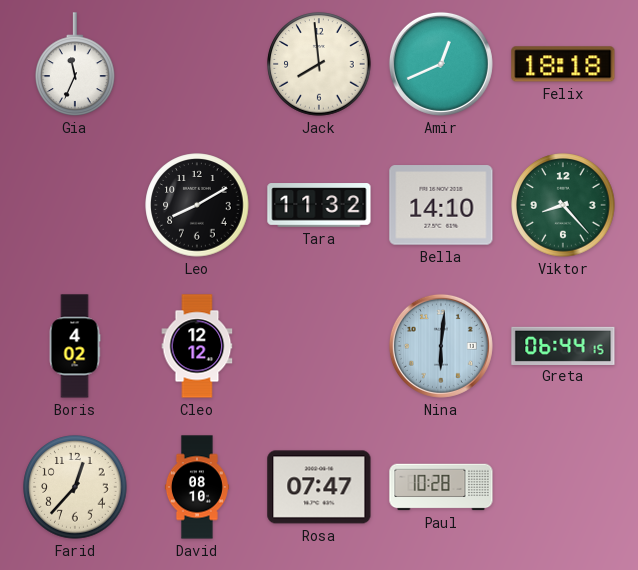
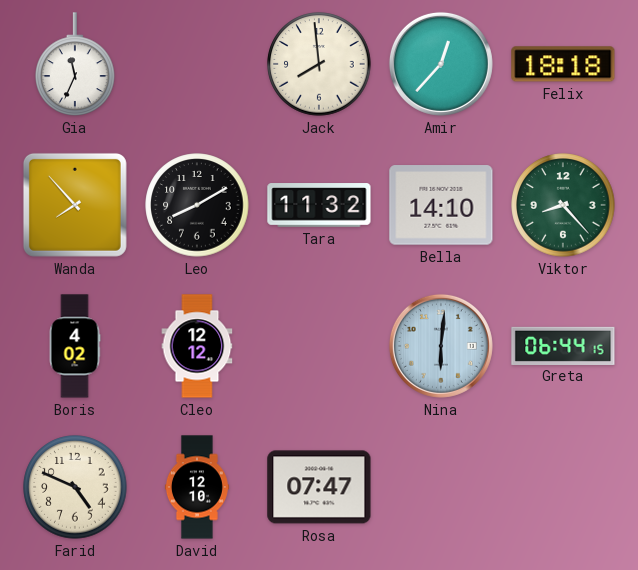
Amir: 12:41 -> 12:37 (441, 64)
Wanda: none -> 7:53 (75, 205)
Farid: 12:37 -> 4:49 (75, 487)
David: 08:10 -> 12:10 (197, 487)
Paul: 10:28 -> none (441, 487)
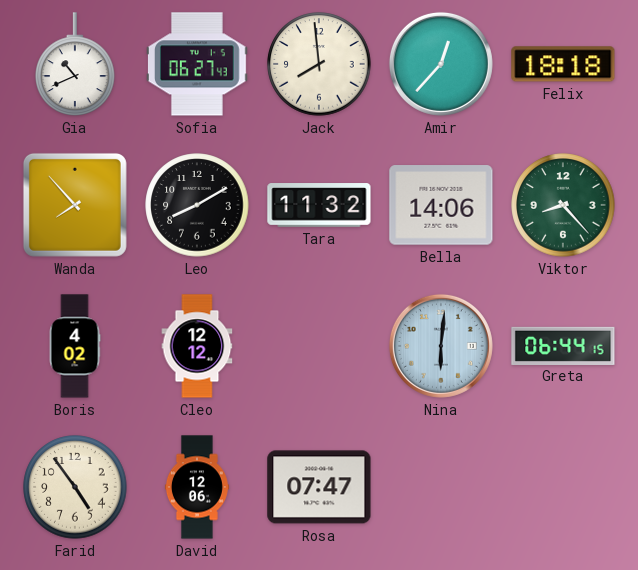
Gia: 11:34 -> 10:41 (75, 64)
Sofia: none -> 06:27 (198, 64)
Bella: 14:10 -> 14:06 (441, 205)
Farid: 4:49 -> 4:54 (75, 487)
David: 12:10 -> 12:06 (197, 487)
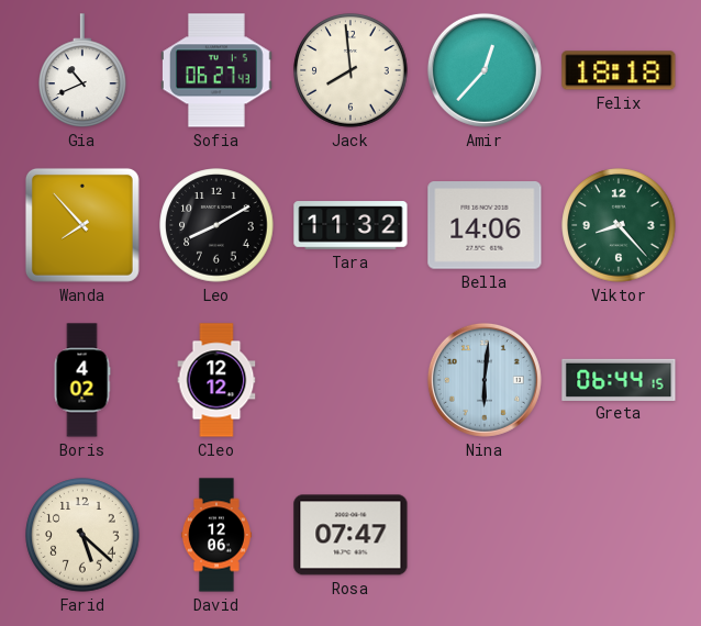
Farid: 4:54 -> 5:22 (82, 535)
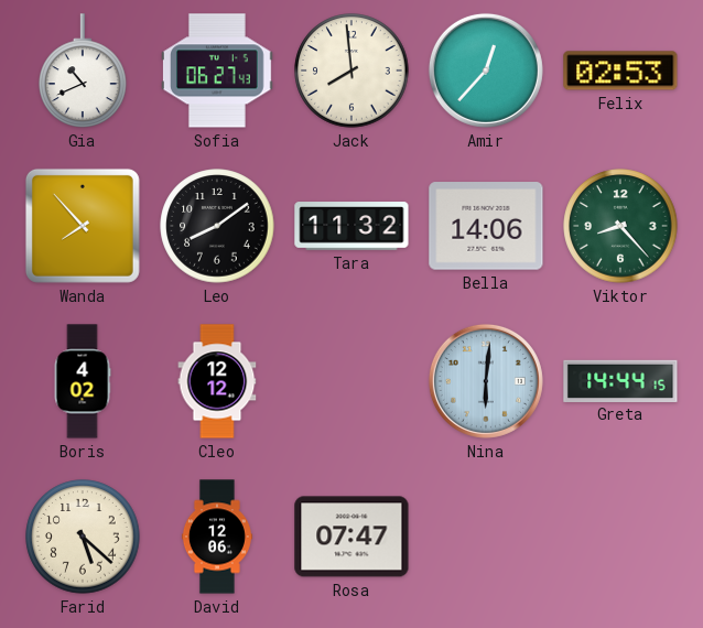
Felix: 18:18 -> 02:53 (620, 71)
Leo: 8:10 -> 8:09 (217, 226)
Greta: 06:44 -> 14:44 (620, 380)
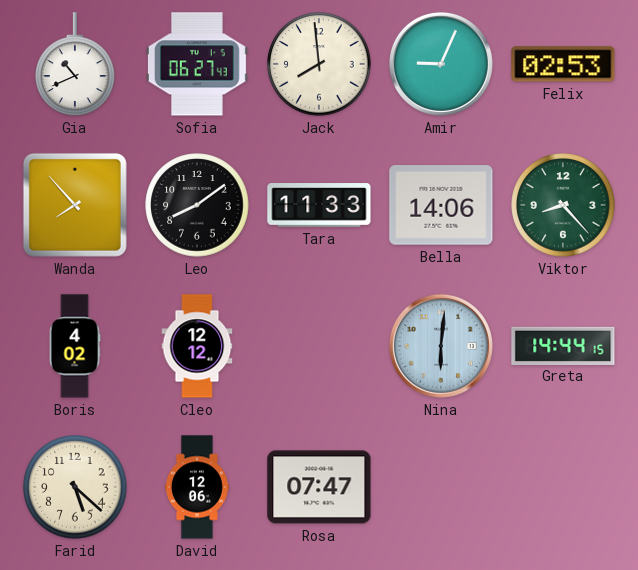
Amir: 12:37 -> 9:04 (441, 64)
Tara: 11:32 -> 11:33 (319, 205)
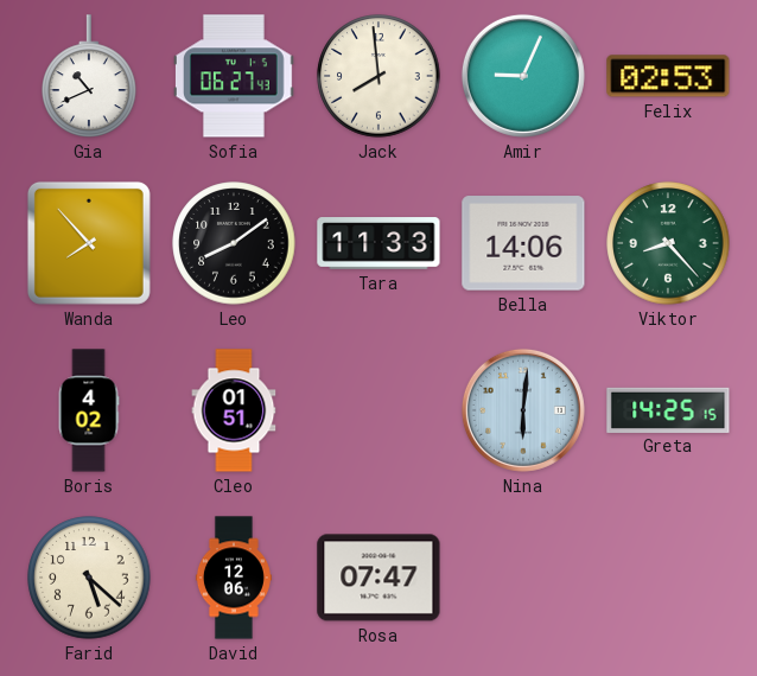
Cleo: 12:12 -> 01:51 (234, 410)
Greta: 14:44 -> 14:25 (668, 409)
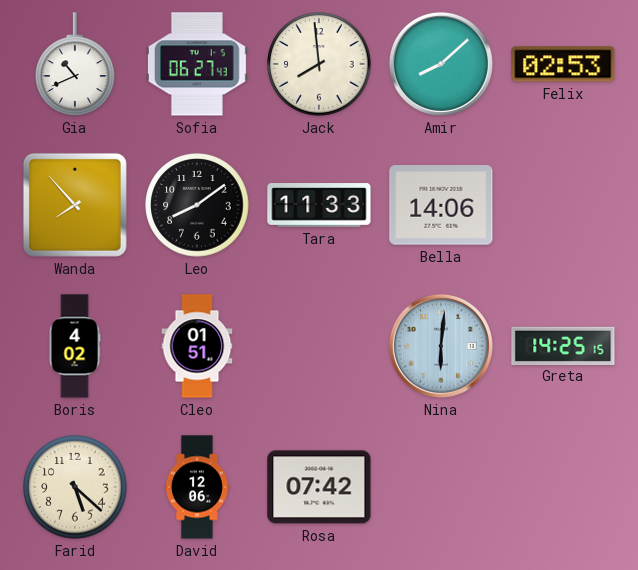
Amir: 9:04 -> 8:08 (441, 64)
Viktor: 8:23 -> none (668, 243)
Rosa: 07:47 -> 07:42 (319, 487)
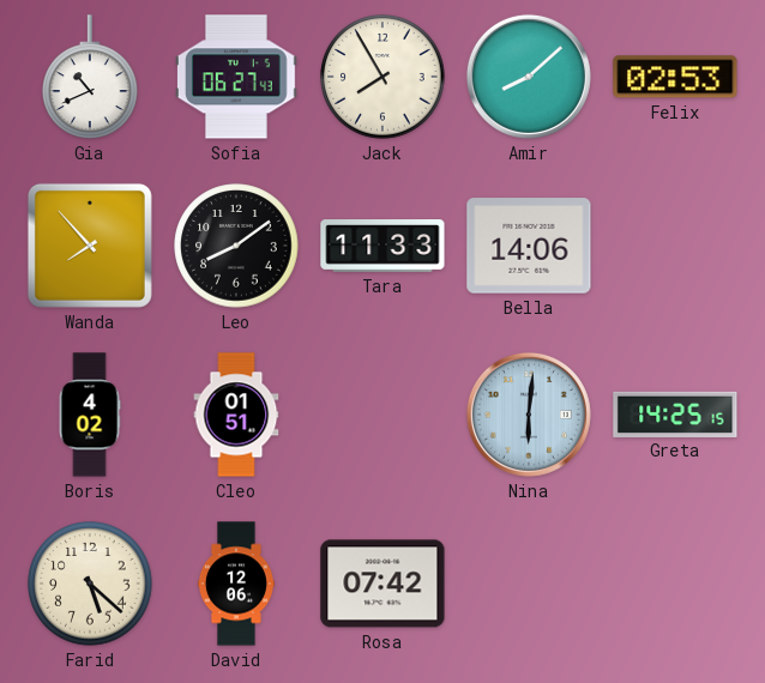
Jack: 7:59 -> 7:55 (382, 77)
